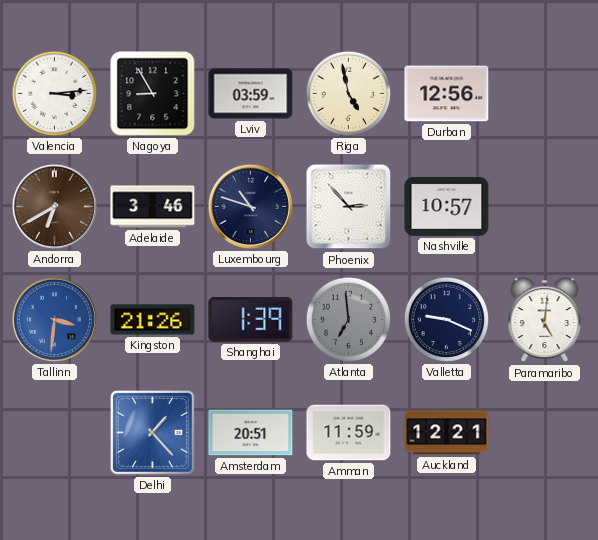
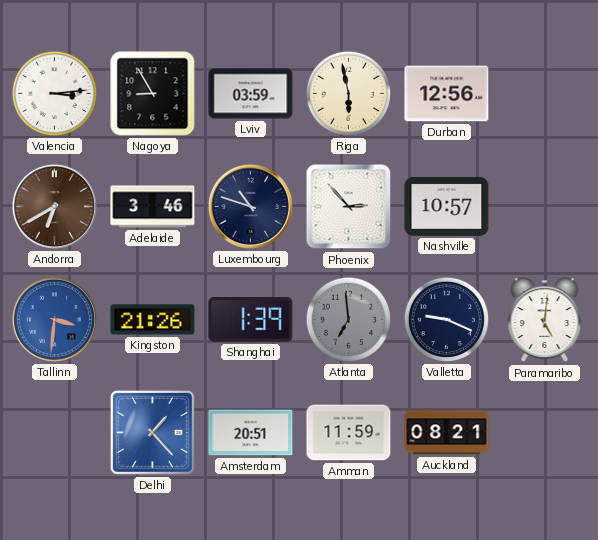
Riga: 4:58 -> 5:58 (348, 93)
Auckland: 12:21 -> 08:21 (447, 433)
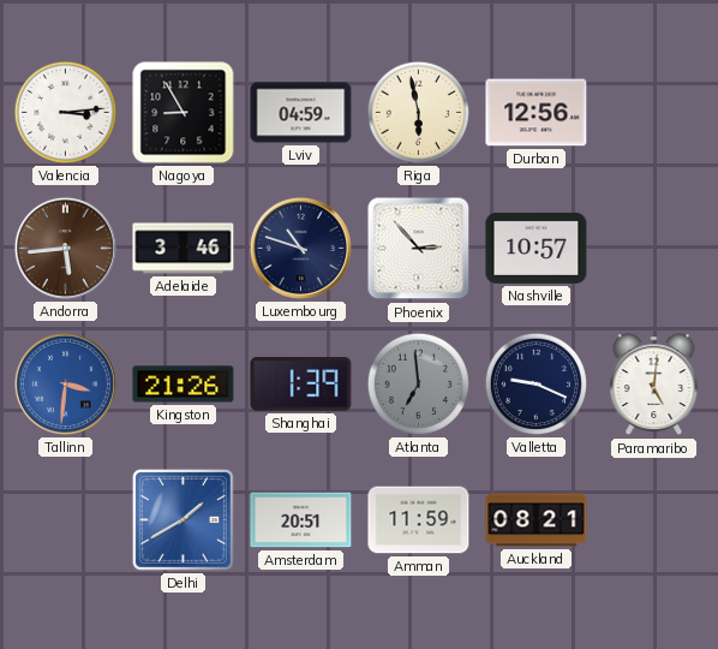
Lviv: 03:59 -> 04:59 (301, 113)
Andorra: 6:40 -> 5:44 (65, 248)
Delhi: 1:23 -> 1:40 (183, 519)
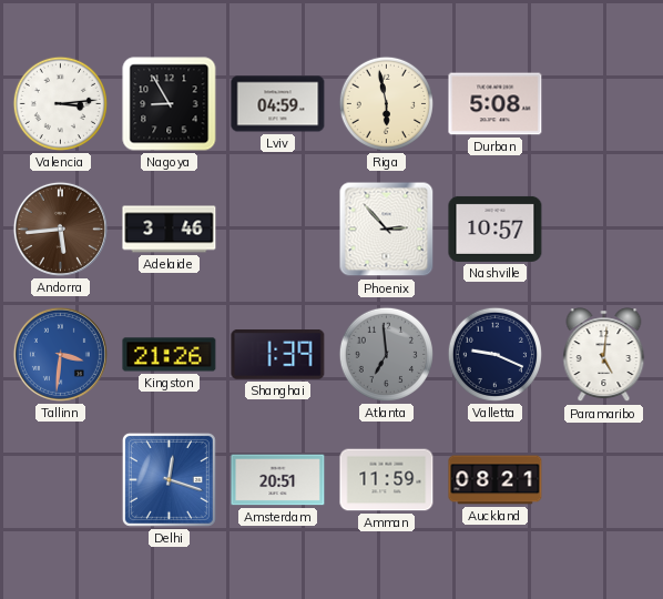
Durban: 12:56 -> 5:08 (496, 104)
Luxembourg: 10:48 -> none (300, 248)
Delhi: 1:40 -> 12:18 (169, 479)
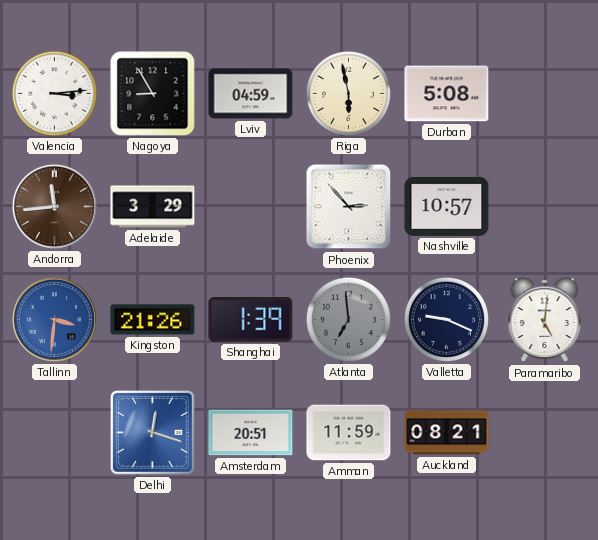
Andorra: 5:44 -> 11:44 (54, 206)
Adelaide: 3:46 -> 3:29 (153, 207)
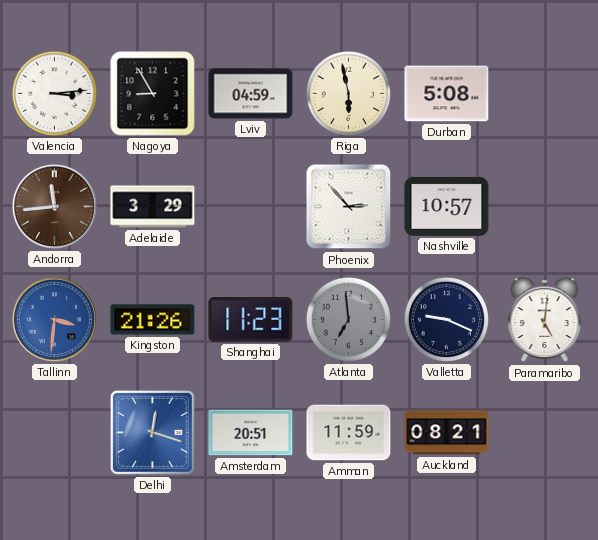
Shanghai: 1:39 -> 11:23 (251, 320)
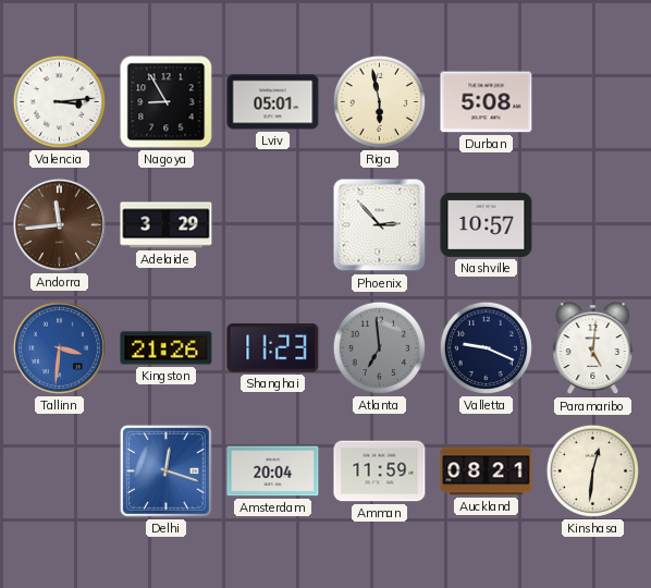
Lviv: 04:59 -> 05:01 (273, 102)
Amsterdam: 20:51 -> 20:04 (273, 471)
Kinshasa: none -> 12:31 (592, 470)
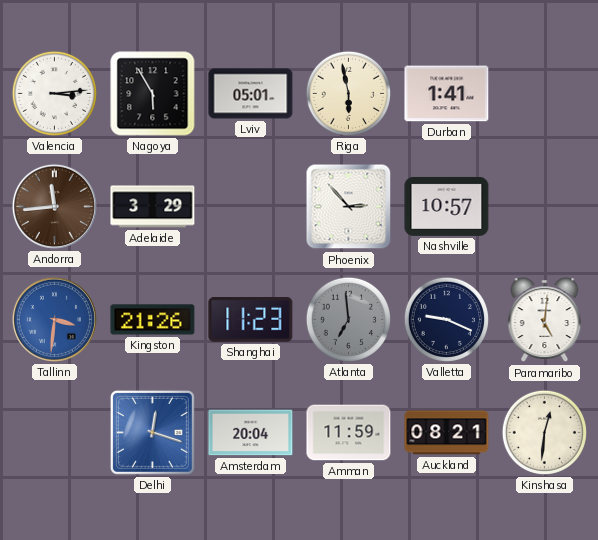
Nagoya: 8:55 -> 5:55 (153, 94)
Durban: 5:08 -> 1:41 (447, 94)
